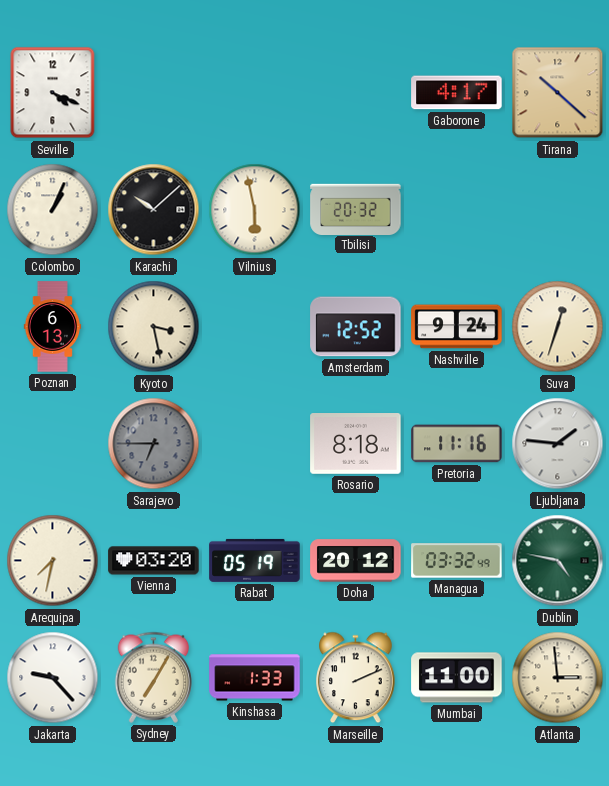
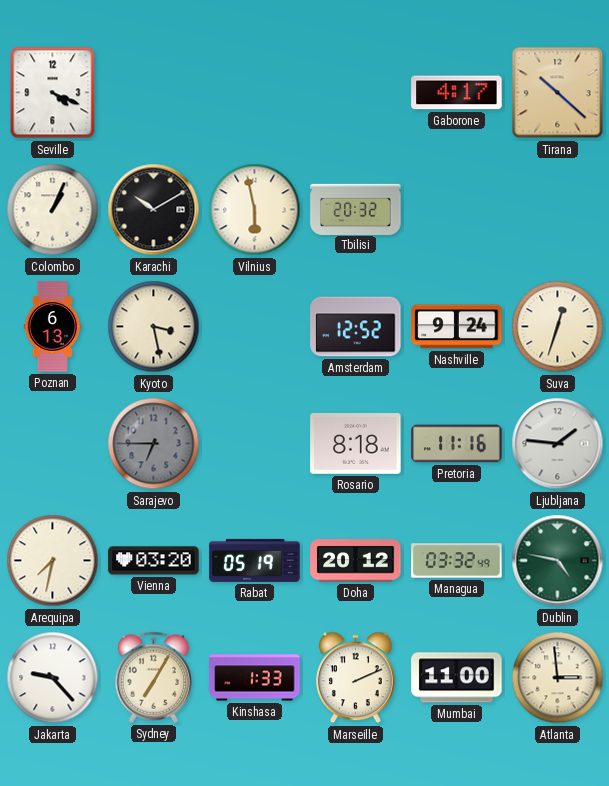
Karachi: 10:08 -> 10:10 (154, 210)
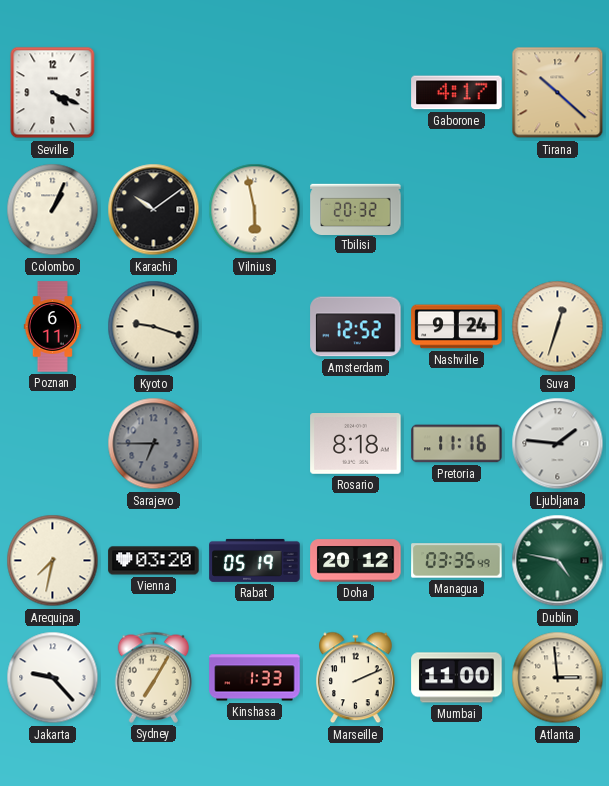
Karachi: 10:10 -> 10:09 (154, 210)
Poznan: 6:13 -> 6:11 (53, 327)
Kyoto: 3:28 -> 9:18 (154, 327)
Managua: 03:32 -> 03:35 (457, 561)
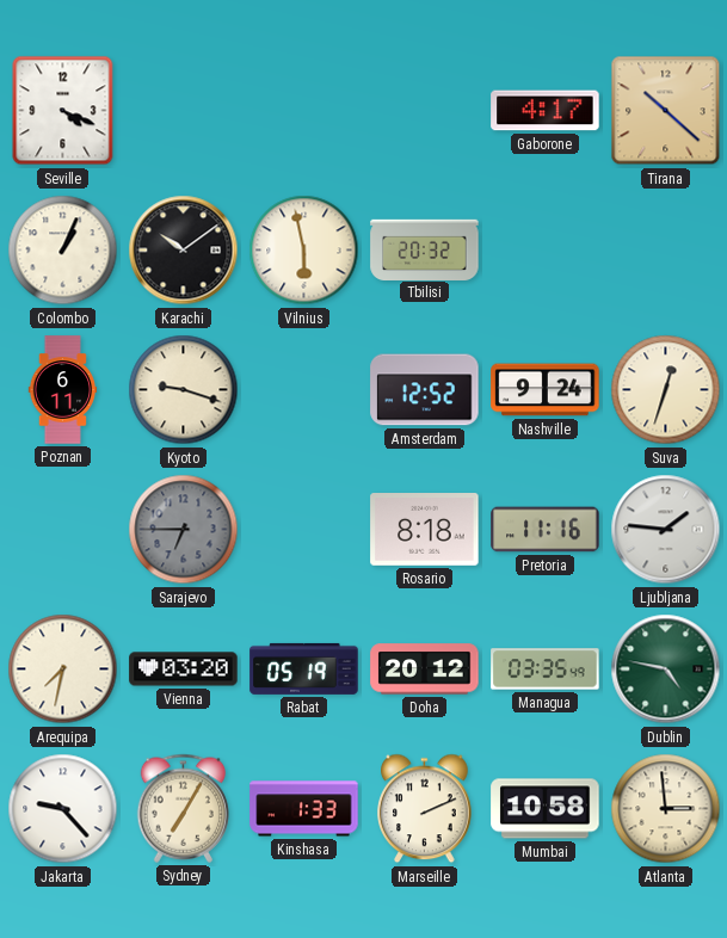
Mumbai: 11:00 -> 10:58 (546, 809)
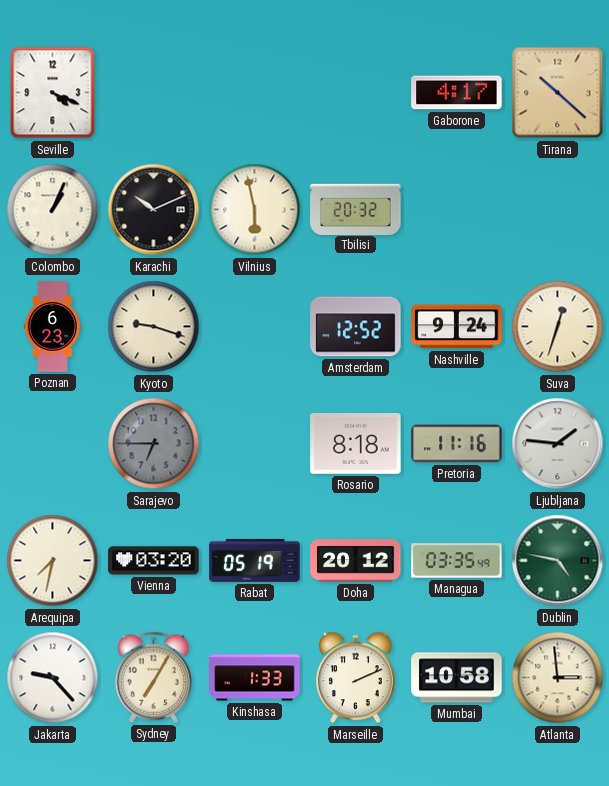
Karachi: 10:09 -> 10:11 (154, 210)
Poznan: 6:11 -> 6:23 (53, 327)
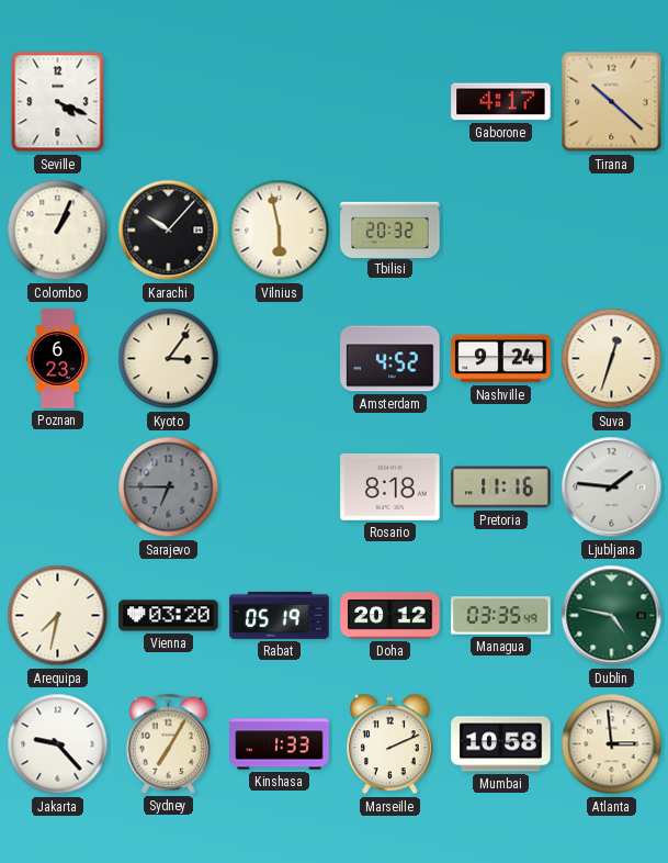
Karachi: 10:11 -> 10:07 (169, 231)
Kyoto: 9:18 -> 3:06 (169, 359)
Amsterdam: 12:52 -> 4:52 (390, 359)
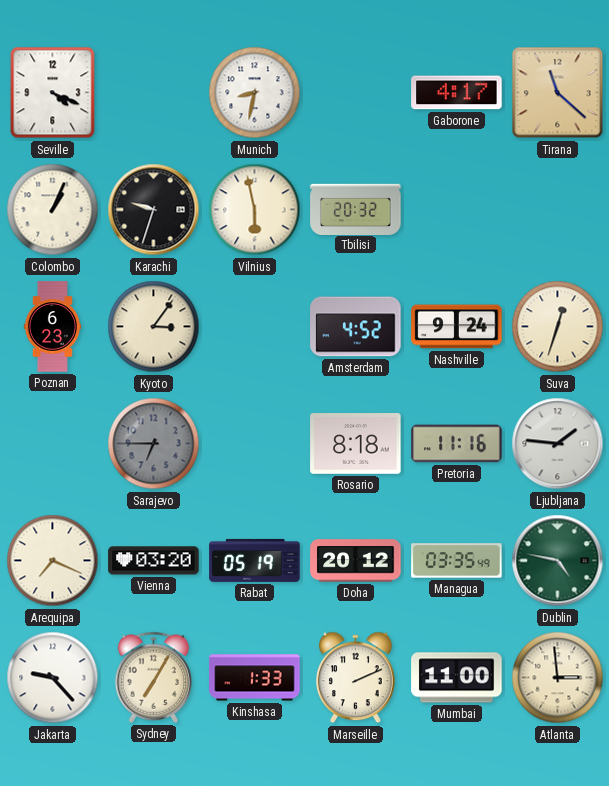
Munich: none -> 8:32 (255, 93)
Tirana: 10:22 -> 11:22 (558, 93)
Karachi: 10:07 -> 9:33 (154, 210)
Arequipa: 7:32 -> 7:19 (53, 561)
Mumbai: 10:58 -> 11:00 (457, 678)
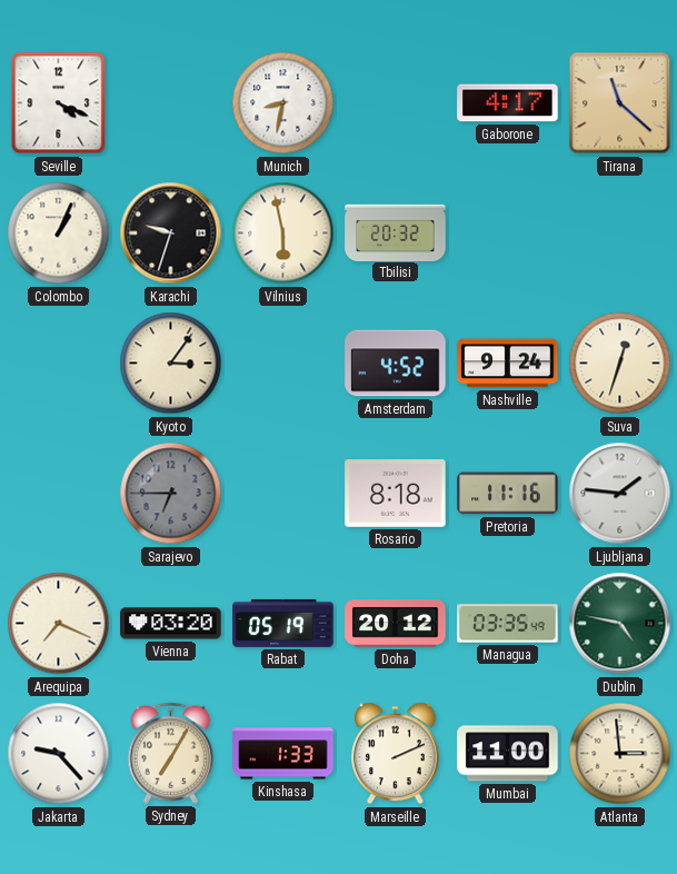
Poznan: 6:23 -> none (53, 327)
